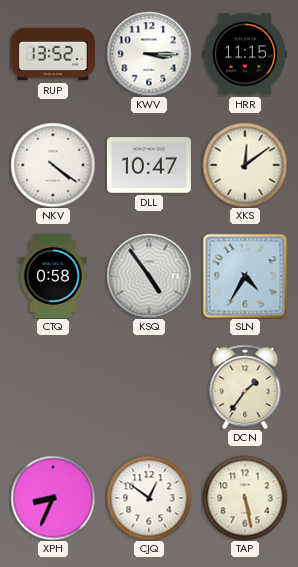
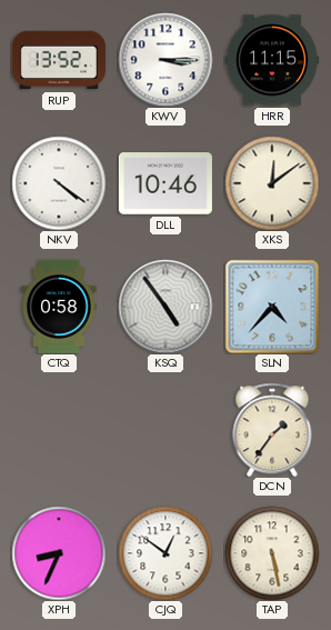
DLL: 10:47 -> 10:46 (165, 183)
SLN: 4:35 -> 4:37 (272, 307)
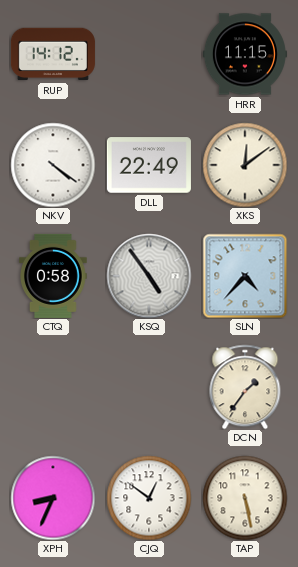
RUP: 13:52 -> 14:12 (53, 54)
KWV: 3:15 -> none (165, 60)
DLL: 10:46 -> 22:49 (149, 165)
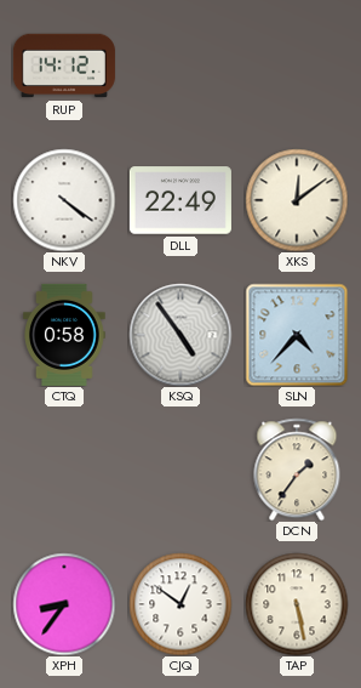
HRR: 11:15 -> none (245, 54)
XPH: 8:34 -> 8:36 (64, 604)
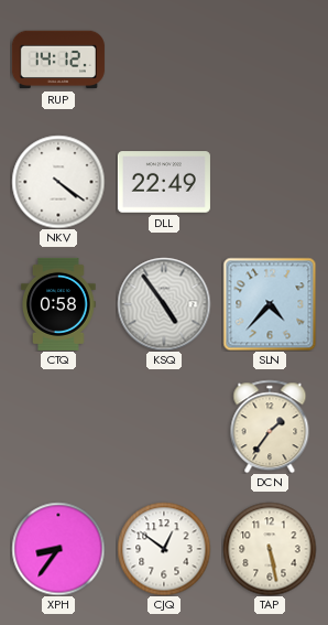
XKS: 12:09 -> none (297, 200)
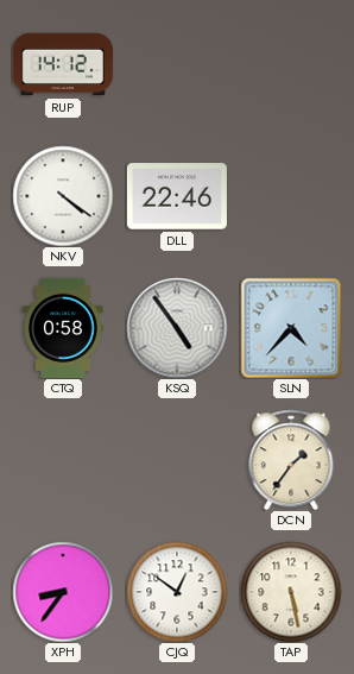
DLL: 22:49 -> 22:46 (177, 196)
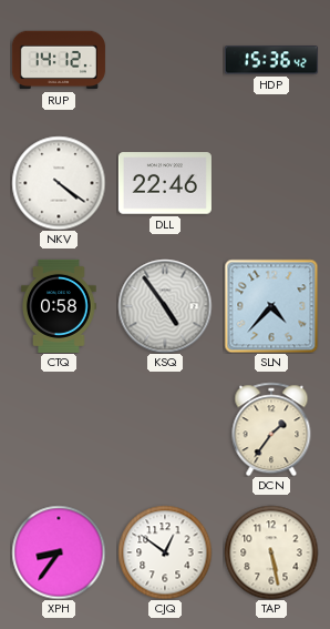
HDP: none -> 15:36 (271, 60)
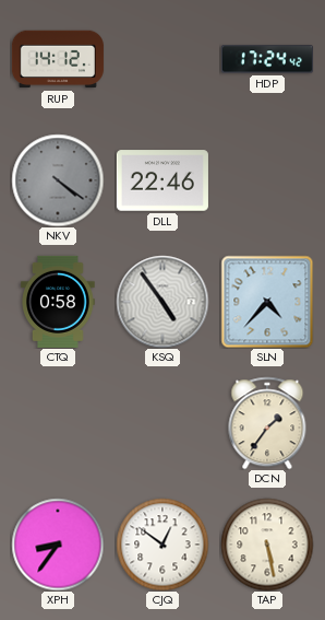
HDP: 15:36 -> 17:24 (267, 59)
NKV dial: white -> grey (58, 180)
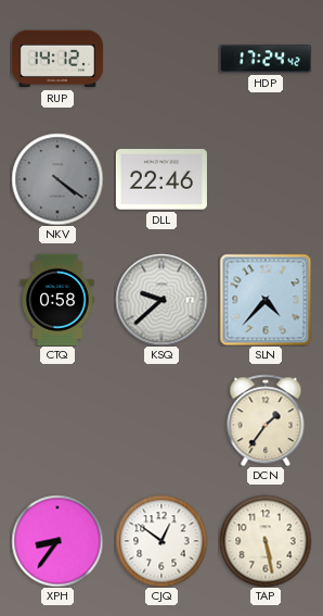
KSQ: 4:54 -> 9:38 (161, 300)
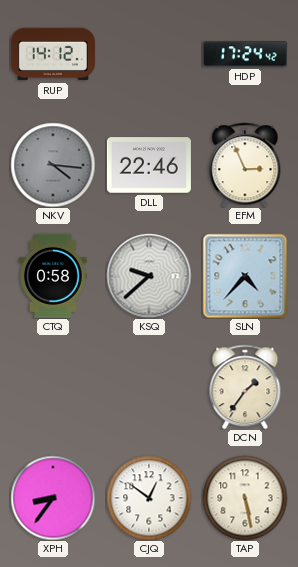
NKV: 4:21 -> 4:16 (53, 165)
EFM: none -> 2:56 (245, 165)
